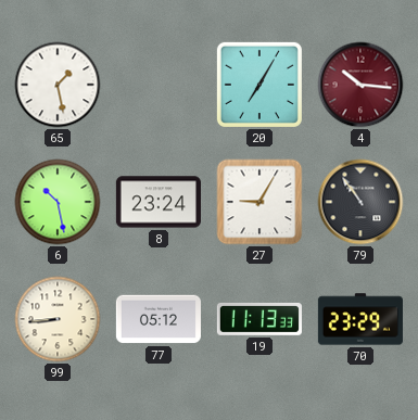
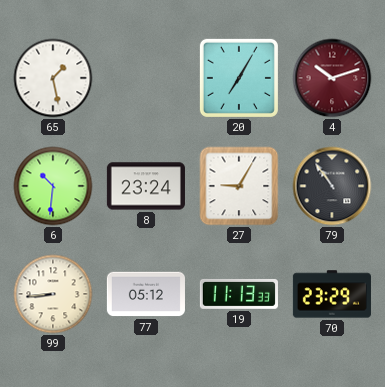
4: 10:16 -> 10:12 (332, 78)
6: 10:28 -> 10:31 (53, 186)
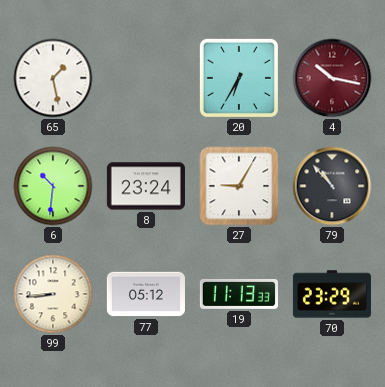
20: 7:05 -> 6:35 (239, 78)
4: 10:12 -> 10:17 (332, 78)
79: 10:54 -> 10:53 (332, 186)
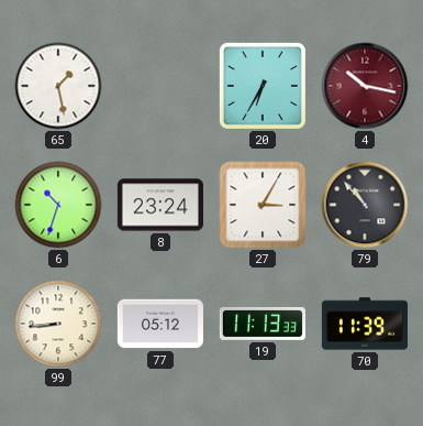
6: 10:31 -> 10:33 (58, 205)
27: 9:05 -> 3:05 (263, 205)
70: 23:29 -> 11:39 (365, 324)
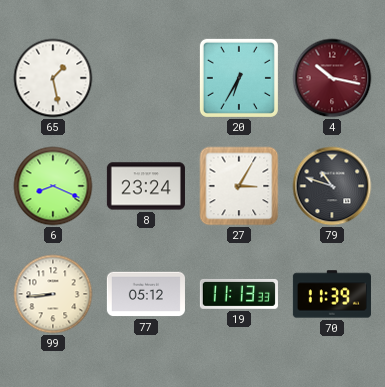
6: 10:33 -> 8:19 (53, 186)
79: 10:53 -> 10:48 (332, 186)
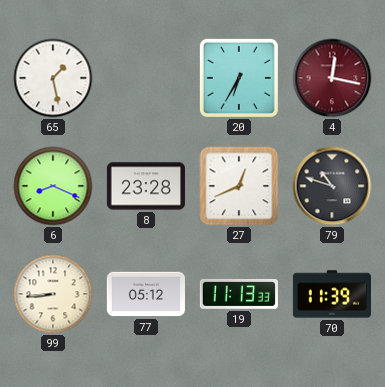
4: 10:17 -> 12:17 (332, 78)
8: 23:24 -> 23:28 (146, 186)
27: 3:05 -> 12:41 (239, 186)
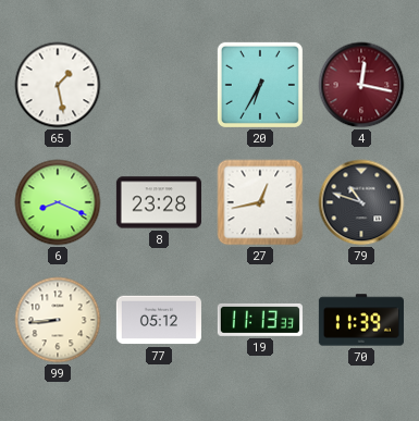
27: 12:41 -> 12:43 (260, 202)
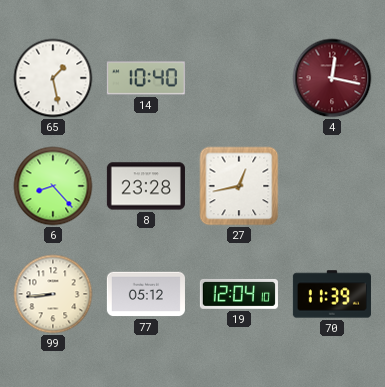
14: none -> 10:40 (146, 78)
20: 6:35 -> none (260, 85)
6: 8:19 -> 8:23 (53, 186)
79: 10:48 -> none (361, 202)
19: 11:13 -> 12:04 (239, 294)
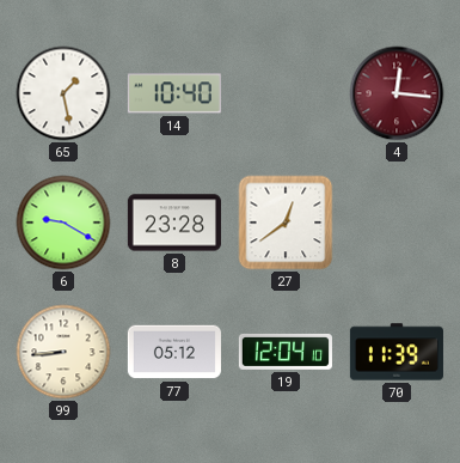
4: 12:17 -> 12:16 (397, 93)
6: 8:23 -> 9:20 (63, 223)
27: 12:43 -> 12:39 (286, 223)
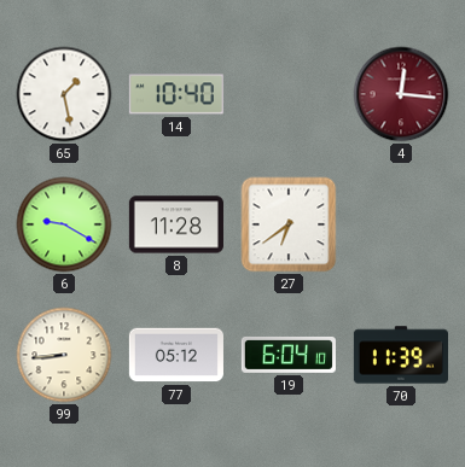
8: 23:28 -> 11:28 (176, 224)
27: 12:39 -> 6:39 (289, 224)
19: 12:04 -> 6:04 (289, 355)
